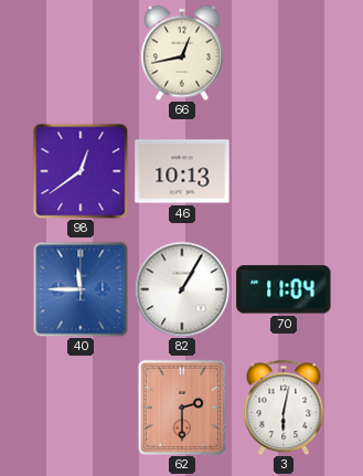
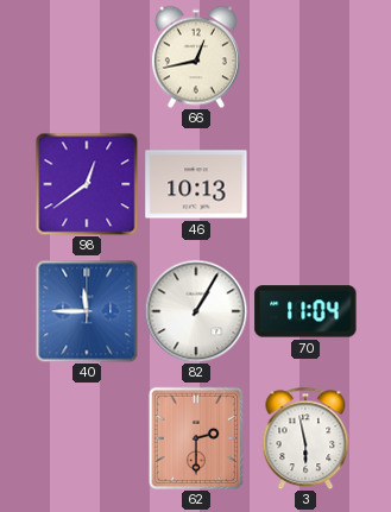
3: 6:02 -> 5:58 (305, 438)
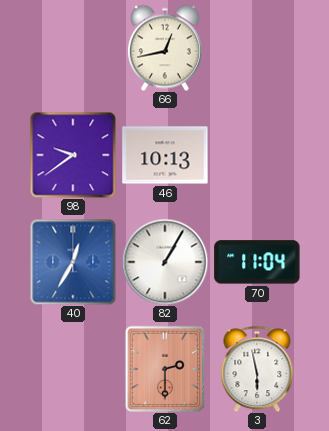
98: 12:39 -> 9:39 (73, 155)
40: 11:45 -> 12:35 (73, 262)
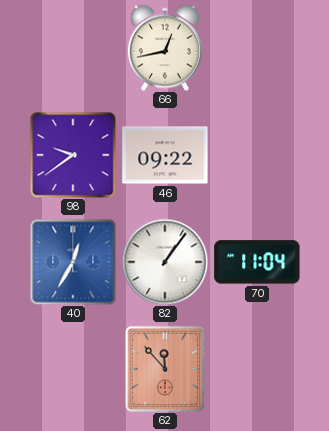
46: 10:13 -> 09:22 (165, 155)
82: 1:05 -> 1:06 (165, 262)
62: 2:30 -> 11:53 (164, 368)
3: 5:58 -> none (257, 369)
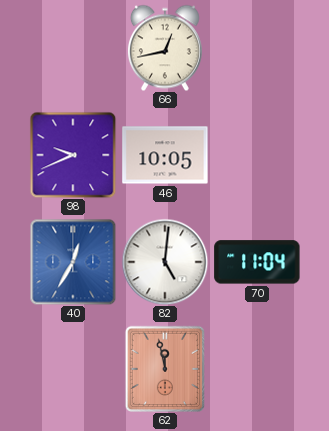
98: 9:39 -> 9:41 (73, 155)
46: 09:22 -> 10:05 (165, 155)
82: 1:06 -> 5:01 (165, 262)
62: 11:53 -> 11:58 (164, 368)
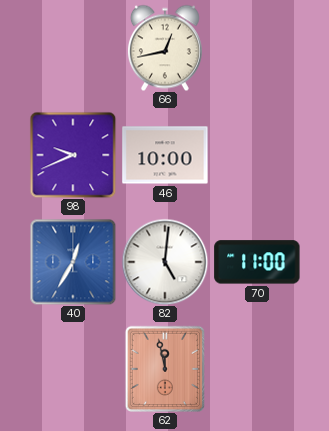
46: 10:05 -> 10:00 (165, 155)
70: 11:04 -> 11:00 (257, 262)
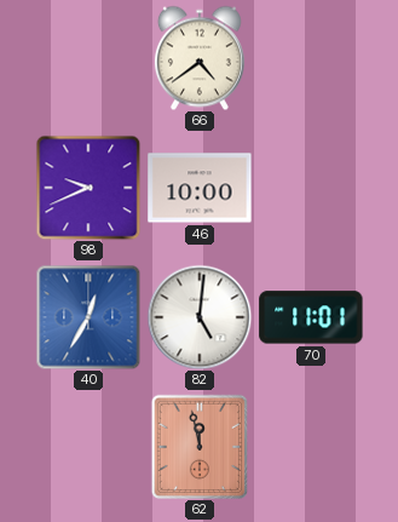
66: 12:43 -> 4:39 (200, 58)
70: 11:00 -> 11:01 (311, 317)
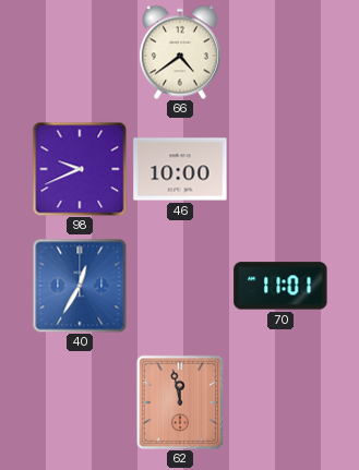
82: 5:01 -> none (200, 317)
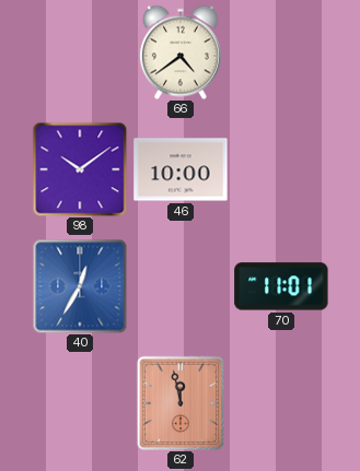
98: 9:41 -> 10:09 (80, 169)
